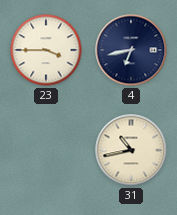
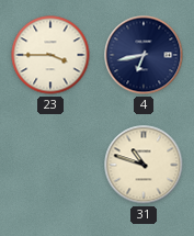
31: 10:43 -> 10:48 (144, 165)
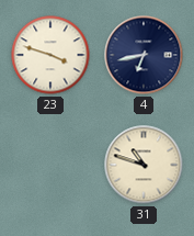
23: 3:45 -> 3:48 (50, 55)
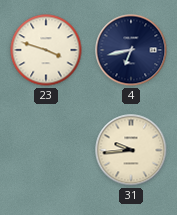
31: 10:48 -> 9:44 (131, 150)
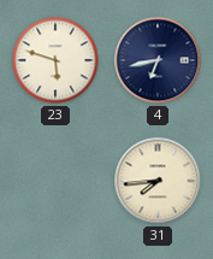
23: 3:48 -> 5:48 (55, 60)
31: 9:44 -> 7:44 (158, 181)
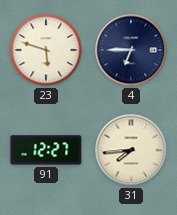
4: 6:43 -> 6:45 (131, 50)
91: none -> 12:27 (46, 150)
